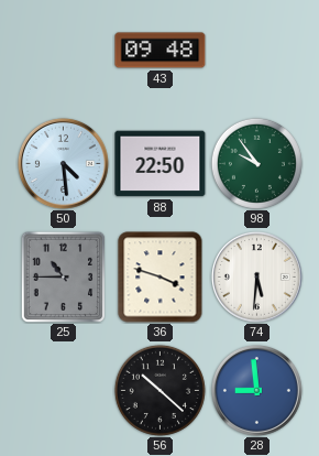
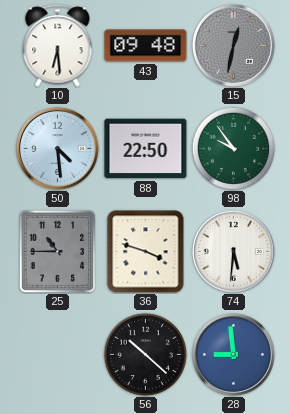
10: none -> 6:29 (58, 46)
15: none -> 12:32 (233, 45)
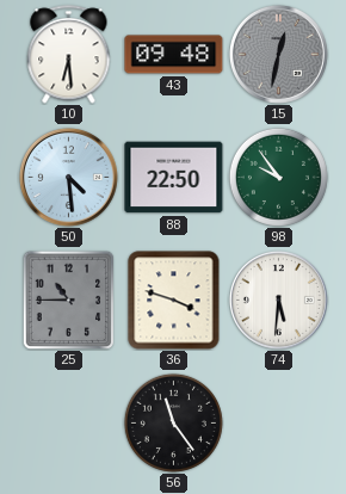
56: 10:22 -> 11:24 (173, 422)
28: 8:59 -> none (233, 354)
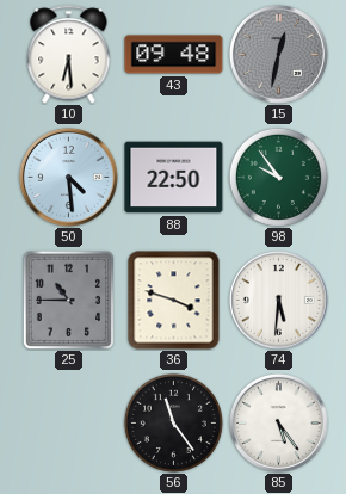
85: none -> 5:24 (278, 422)
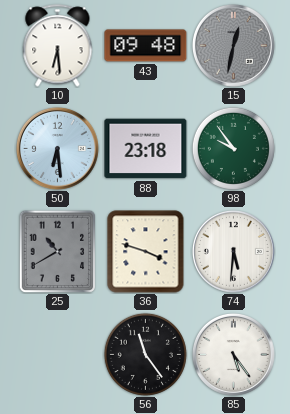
50: 4:29 -> 6:29 (57, 148)
88: 22:50 -> 23:18 (146, 149)
25: 10:45 -> 10:40 (58, 251)
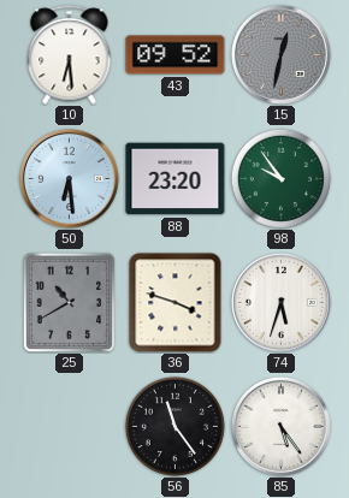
43: 09:48 -> 09:52 (176, 55)
88: 23:18 -> 23:20 (176, 179)
74: 5:31 -> 5:33 (280, 302)
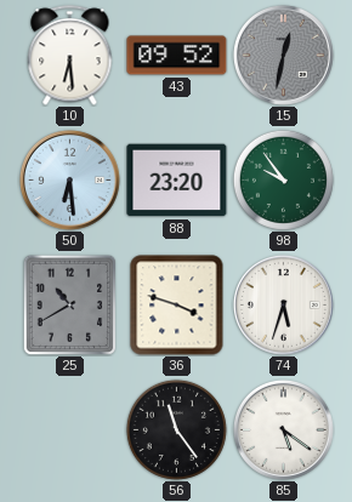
85: 5:24 -> 5:21 (283, 429)
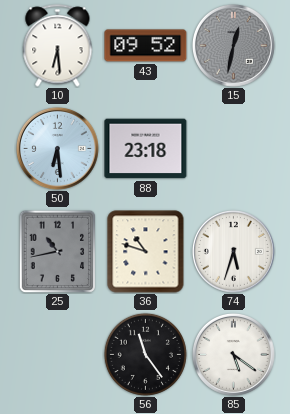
88: 23:20 -> 23:18 (146, 149)
98: 9:54 -> none (283, 179)
25: 10:40 -> 10:43 (58, 251)
36: 3:48 -> 10:48 (146, 252)
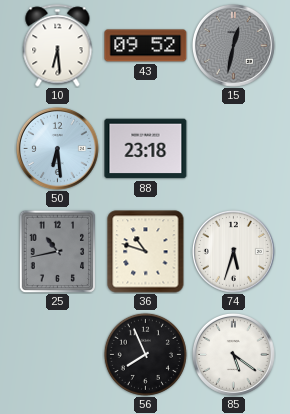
56: 11:24 -> 7:56 (145, 354)
